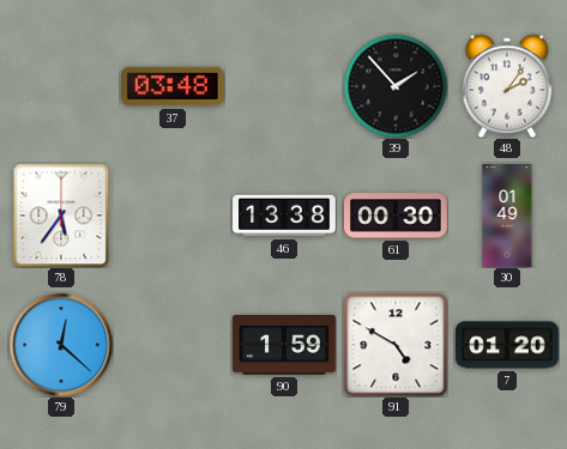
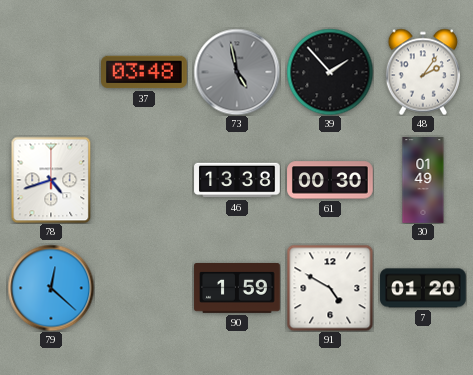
73: none -> 4:58 (237, 72)
78: 5:36 -> 4:42 (51, 180)
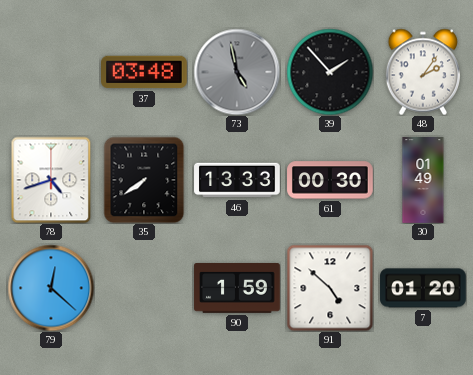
35: none -> 7:39 (144, 180)
46: 13:38 -> 13:33 (237, 180)
91: 4:50 -> 4:52 (330, 288)
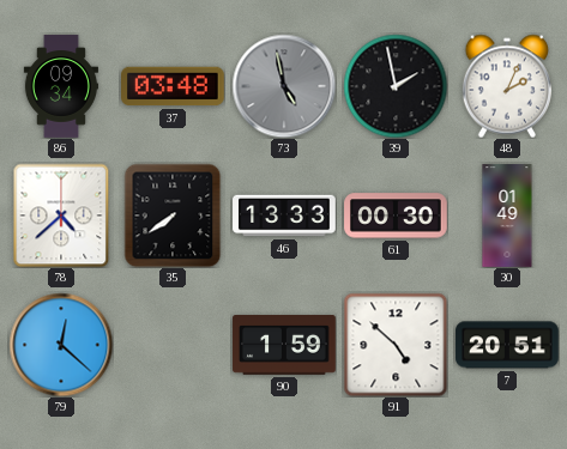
86: none -> 09:34 (61, 86)
39: 1:53 -> 1:58 (396, 86)
48: 2:06 -> 2:04 (506, 86)
78: 4:42 -> 4:38 (61, 216)
7: 01:20 -> 20:51 (507, 345)
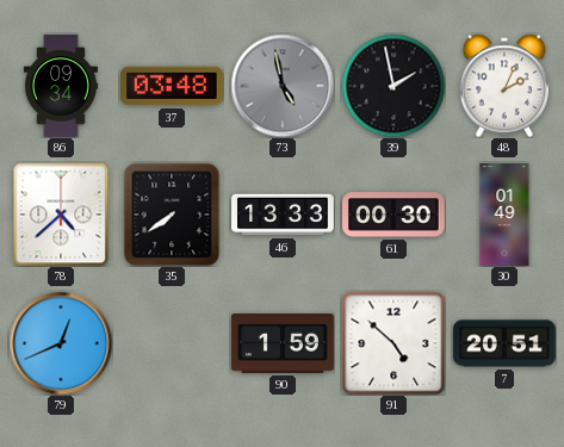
79: 12:22 -> 12:41 (61, 343)
